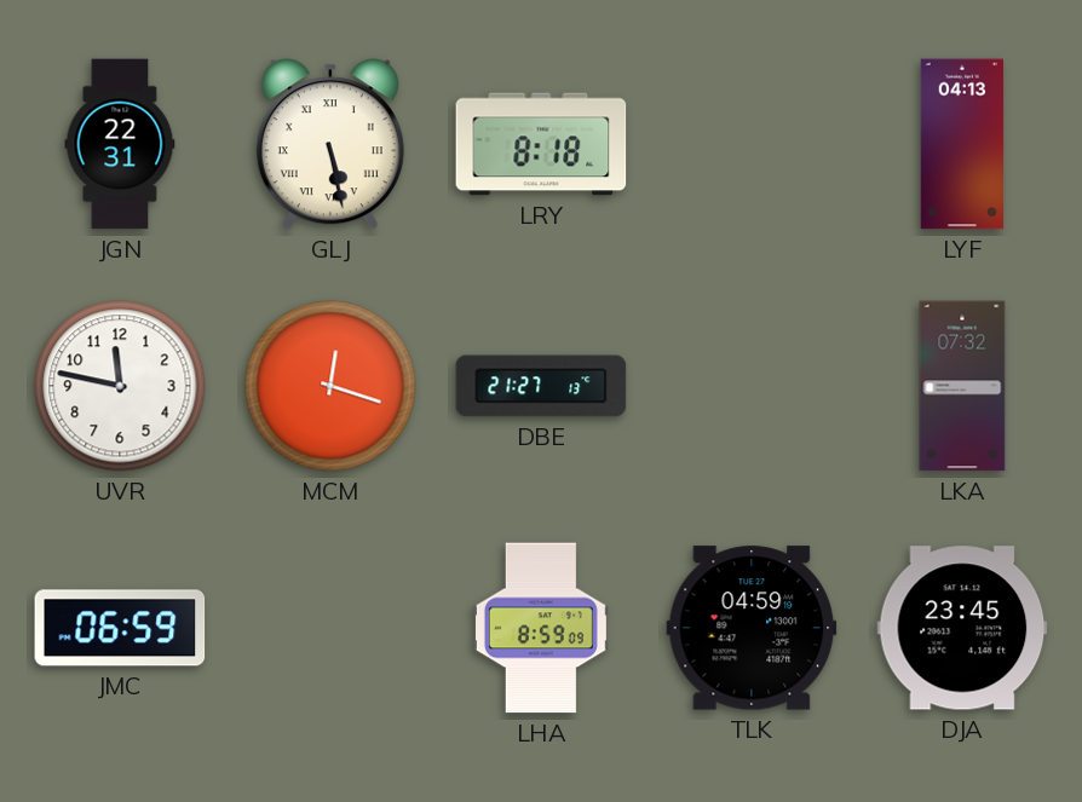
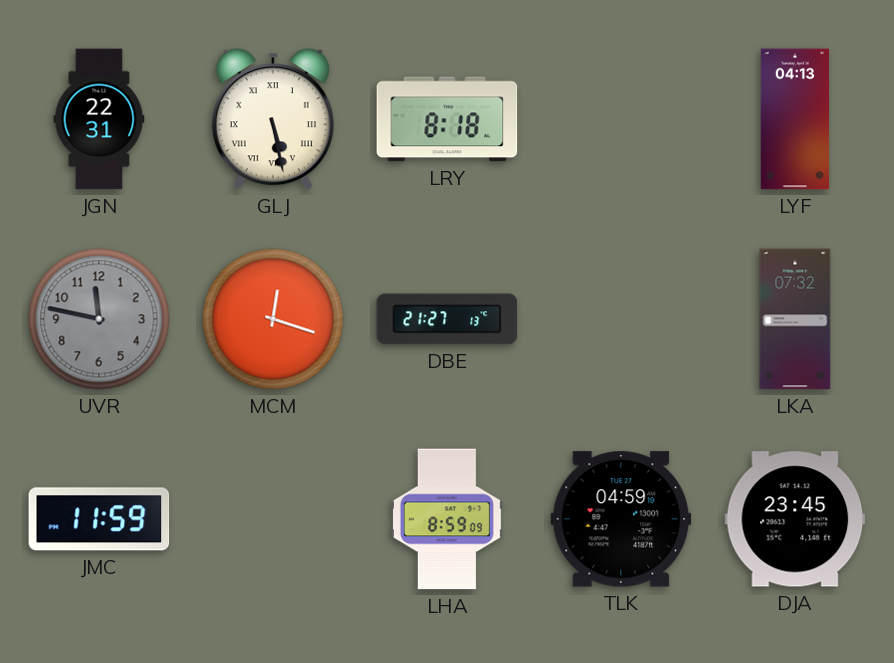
UVR dial: white -> grey (99, 319)
JMC: 06:59 -> 11:59 (99, 519)
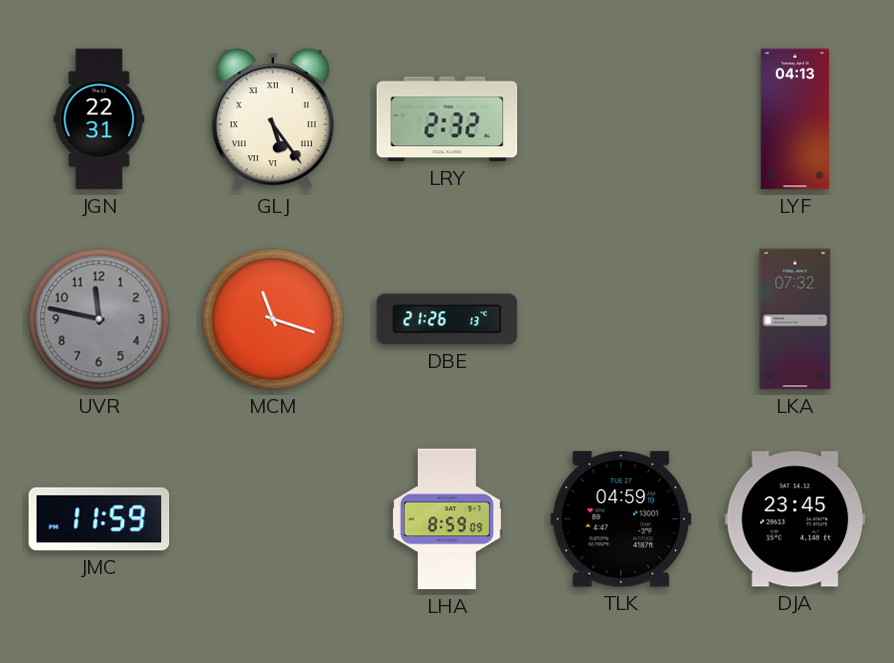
GLJ: 5:28 -> 5:24 (273, 119)
LRY: 8:18 -> 2:32 (447, 119)
MCM: 12:18 -> 11:18 (273, 319)
DBE: 21:27 -> 21:26 (447, 319)
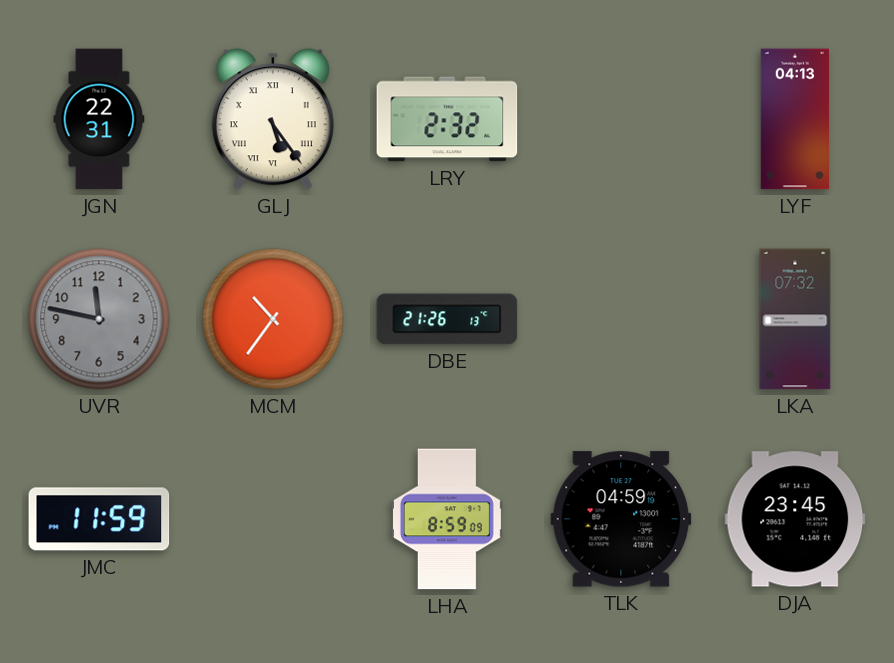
MCM: 11:18 -> 10:36 (273, 319)
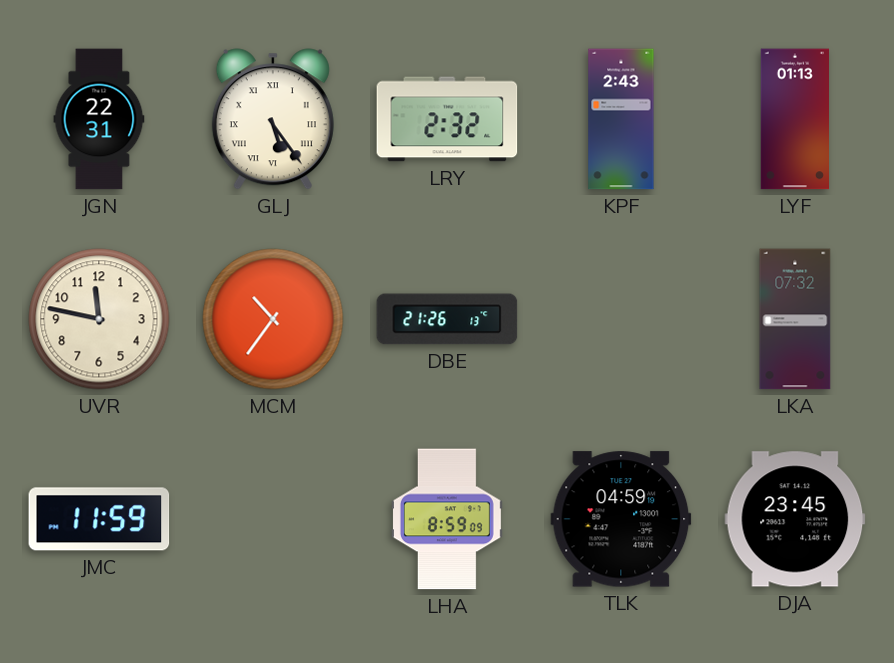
KPF: none -> 2:43 (621, 119)
LYF: 04:13 -> 01:13 (794, 119)
UVR dial: grey -> cream (99, 319)
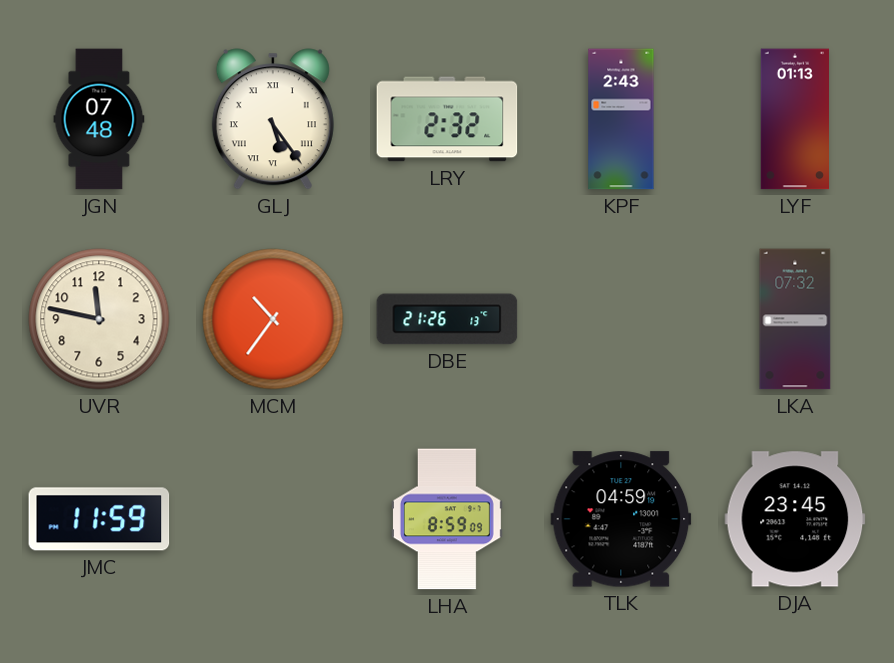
JGN: 22:31 -> 07:48 (99, 119)
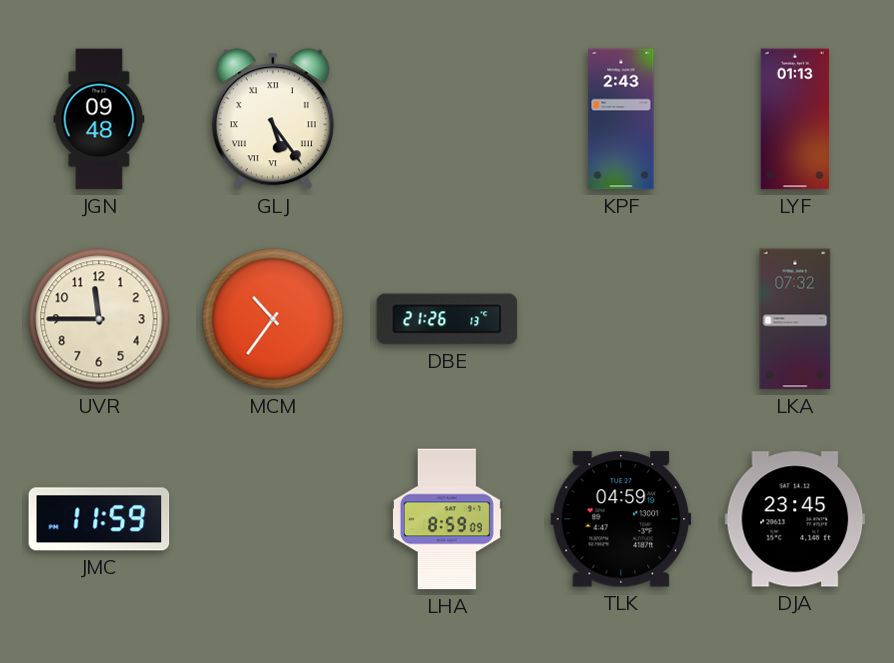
JGN: 07:48 -> 09:48 (99, 119)
LRY: 2:32 -> none (447, 119)
UVR: 11:47 -> 11:45 (99, 319)
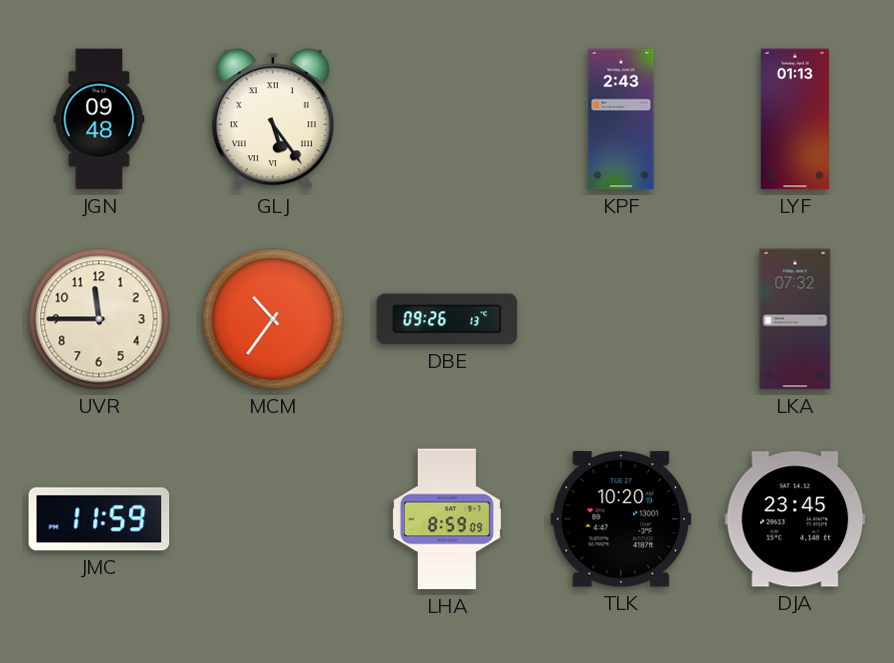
DBE: 21:26 -> 09:26 (447, 319)
TLK: 04:59 -> 10:20 (621, 519)
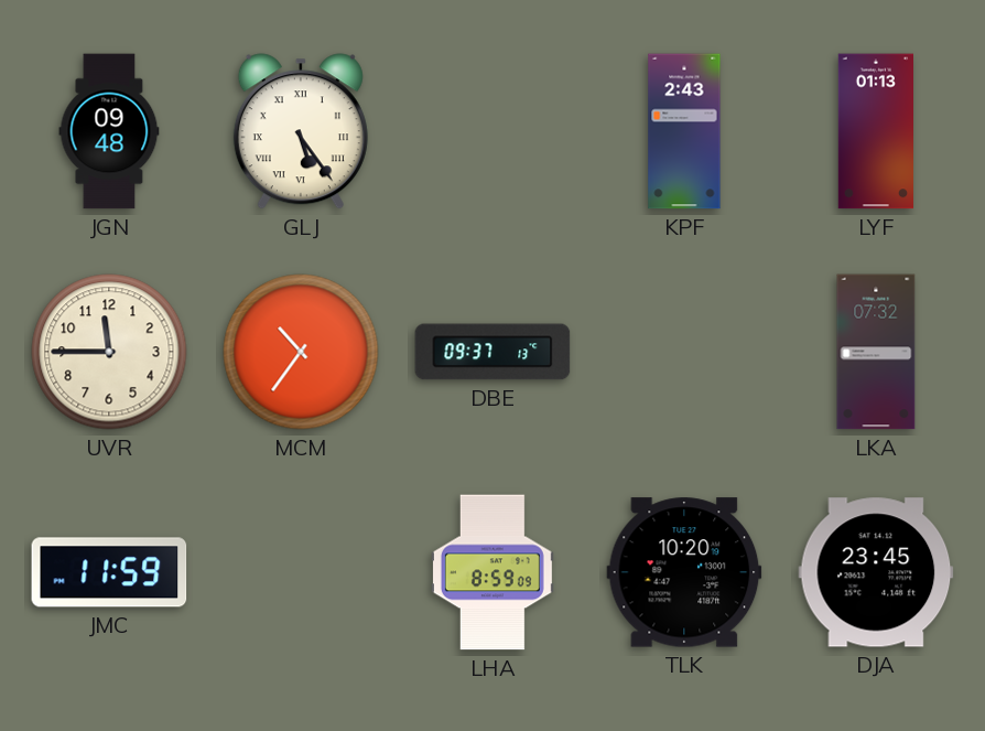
DBE: 09:26 -> 09:37 (492, 352)
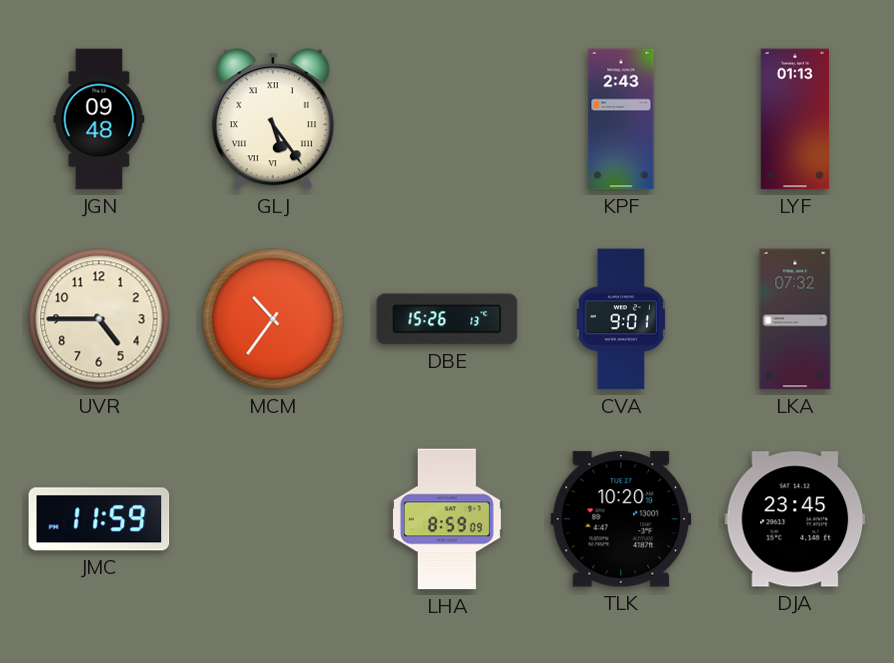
UVR: 11:45 -> 4:45 (99, 319)
DBE: 09:37 -> 15:26 (447, 319)
CVA: none -> 9:01 (621, 319)
